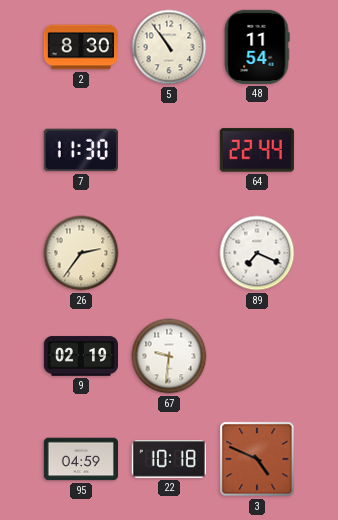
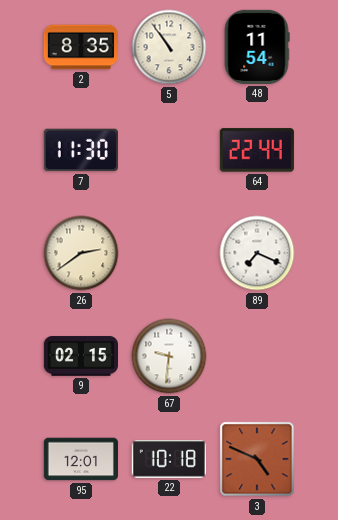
2: 8:30 -> 8:35 (80, 47)
26: 2:36 -> 2:39 (81, 253)
9: 02:19 -> 02:15 (80, 356)
95: 04:59 -> 12:01 (80, 459)
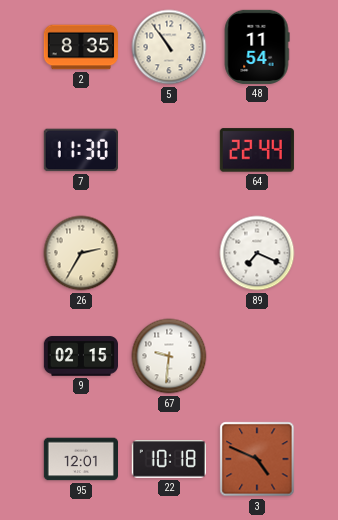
26: 2:39 -> 2:35 (81, 253)
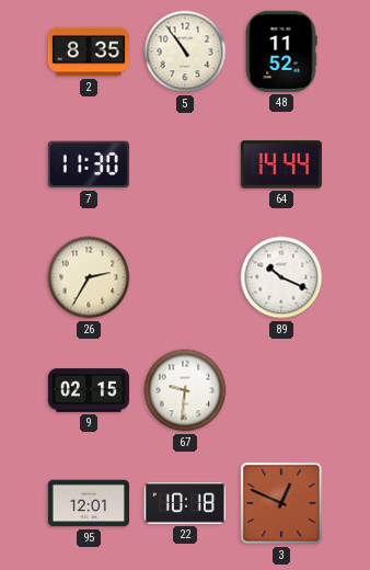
48: 11:54 -> 11:52 (281, 52)
64: 22:44 -> 14:44 (281, 164)
89: 7:19 -> 10:19 (281, 277)
3: 4:49 -> 12:49 (281, 503)
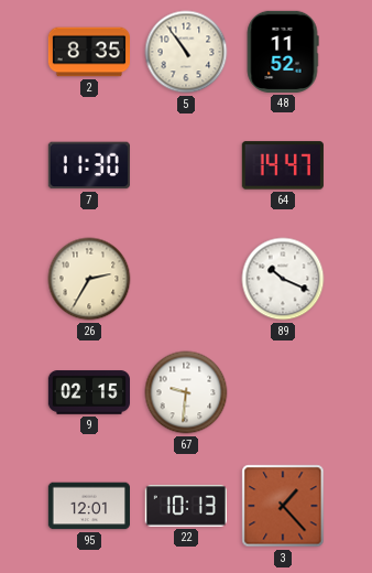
64: 14:44 -> 14:47 (283, 165)
22: 10:18 -> 10:13 (186, 507)
3: 12:49 -> 1:23 (283, 506)
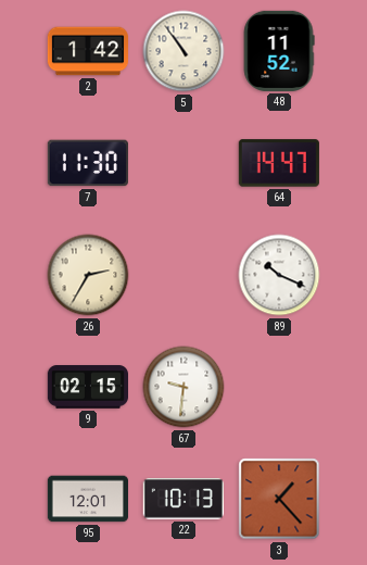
2: 8:35 -> 1:42 (87, 51)
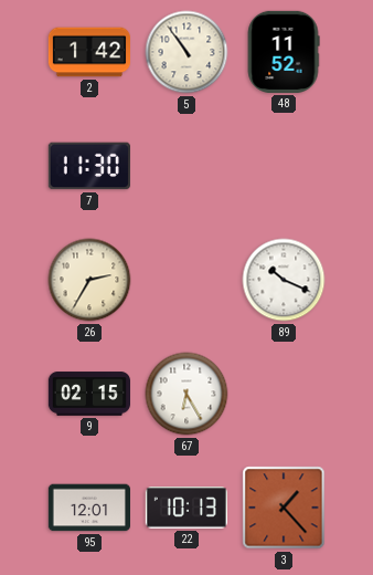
64: 14:47 -> none (279, 163)
67: 9:31 -> 6:25 (186, 394)
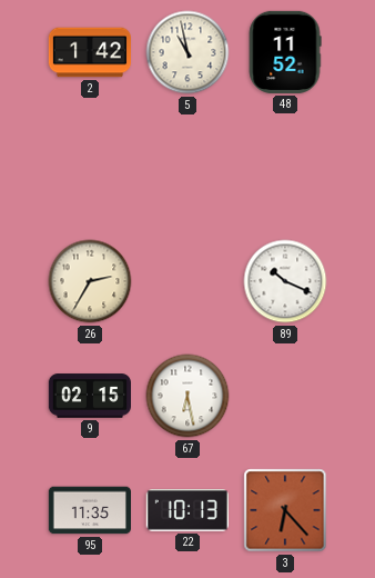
5: 10:54 -> 10:58 (187, 52)
7: 11:30 -> none (89, 166)
67: 6:25 -> 6:28 (187, 396)
95: 12:01 -> 11:35 (89, 510)
3: 1:23 -> 6:23 (285, 510)
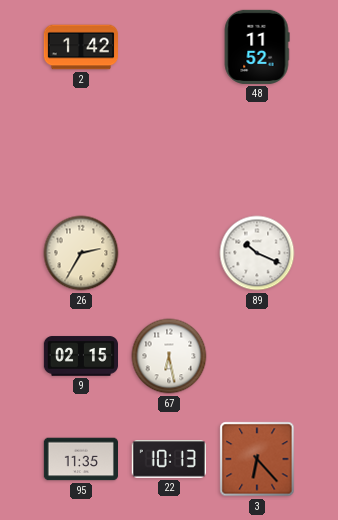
5: 10:58 -> none (187, 52)
